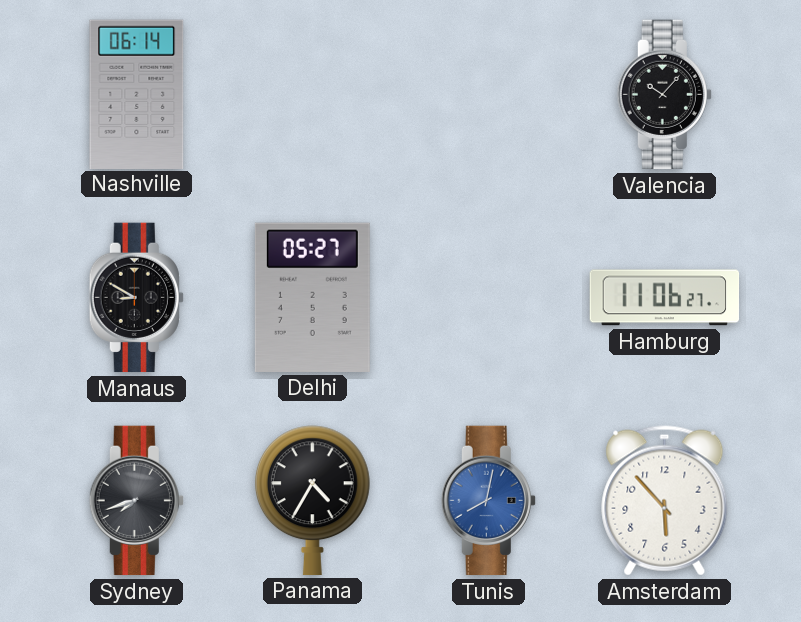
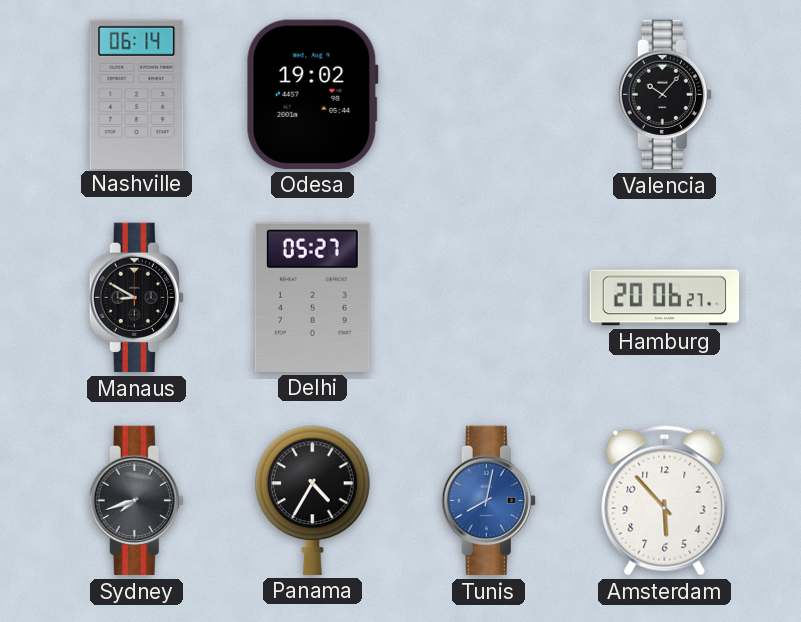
Odesa: none -> 19:02 (312, 94)
Hamburg: 11:06 -> 20:06 (665, 298)
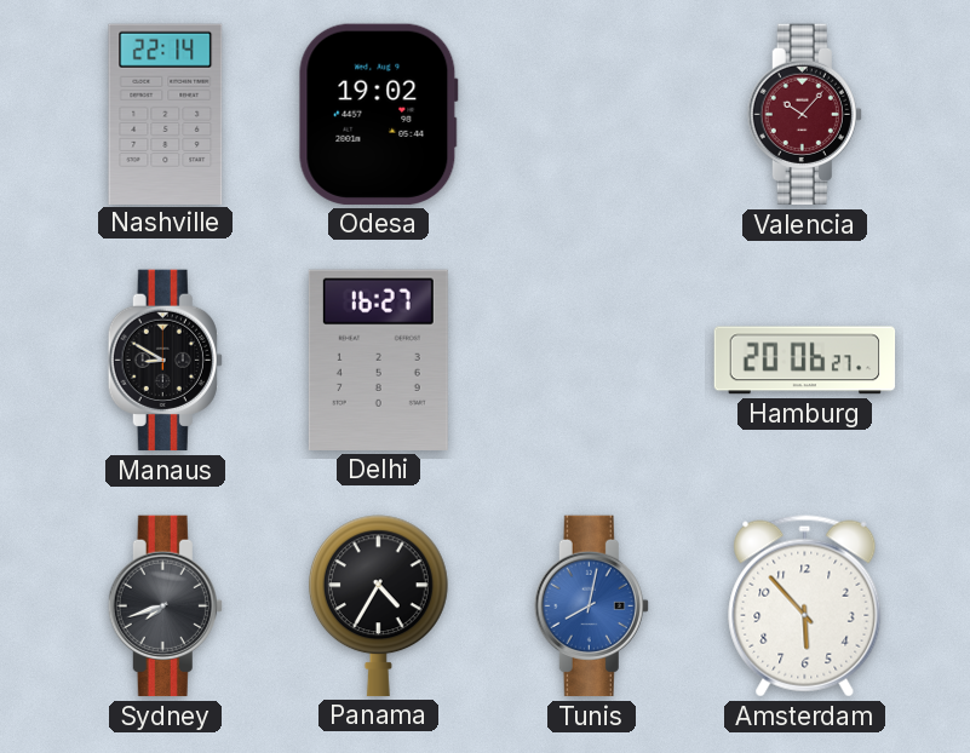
Nashville: 06:14 -> 22:14 (166, 114)
Valencia dial: black -> burgundy (804, 115)
Delhi: 05:27 -> 16:27 (378, 360)
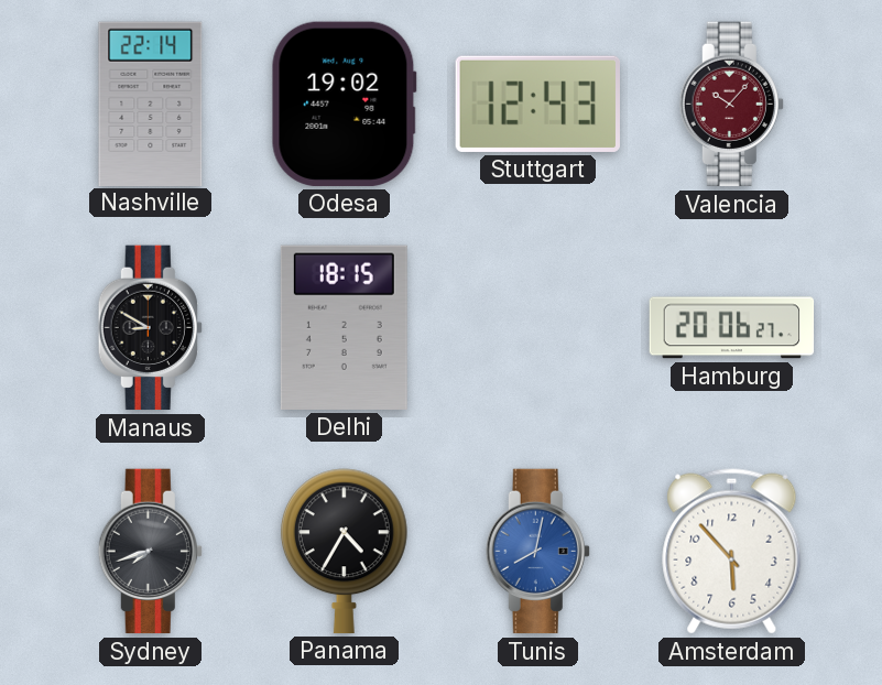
Stuttgart: none -> 12:43 (537, 104)
Delhi: 16:27 -> 18:15 (344, 327)
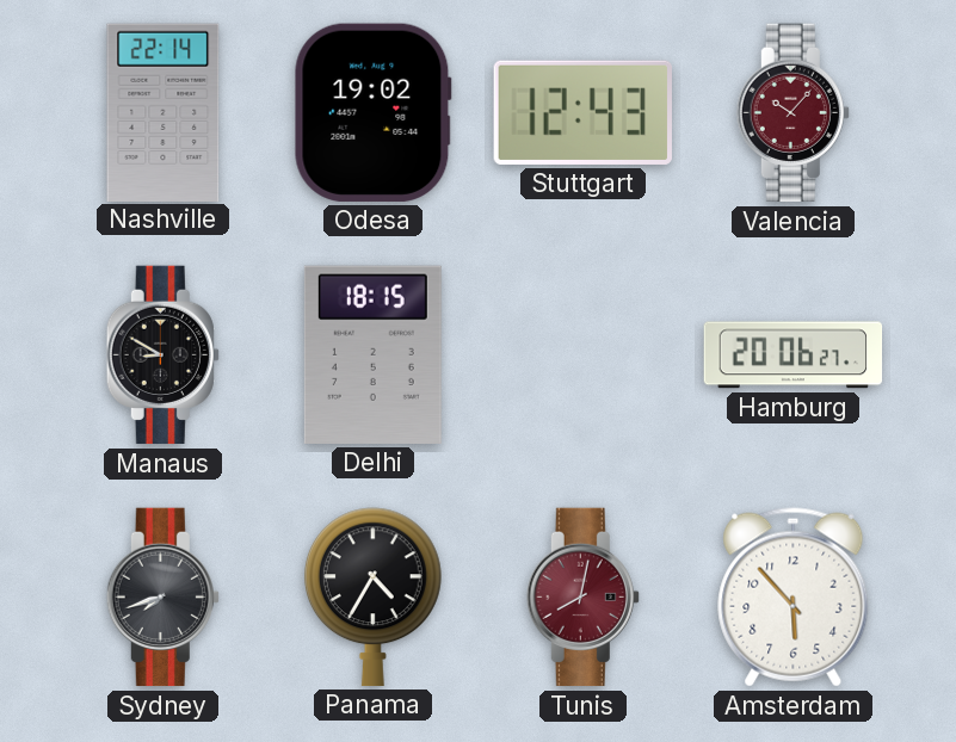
Tunis dial: blue -> burgundy (582, 598)
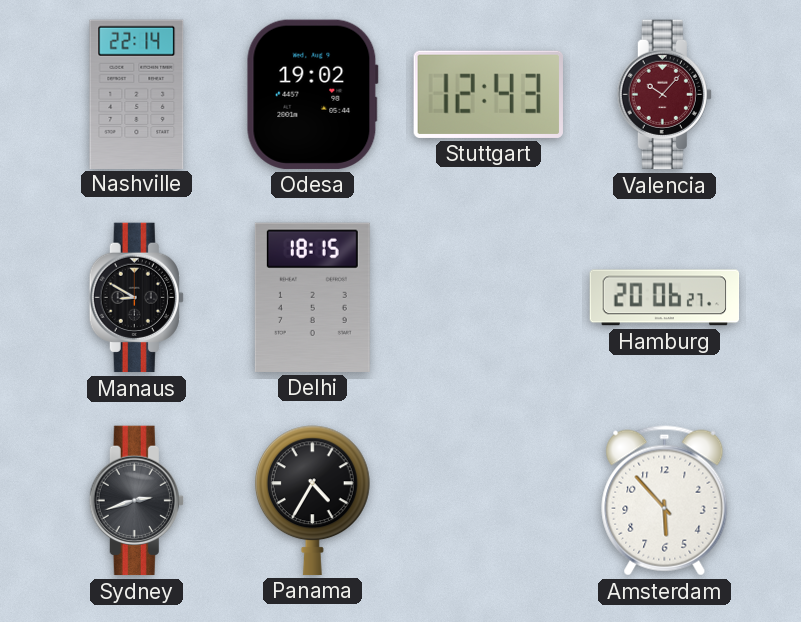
Sydney: 7:42 -> 2:42 (136, 501)
Tunis: 8:02 -> none (582, 598)
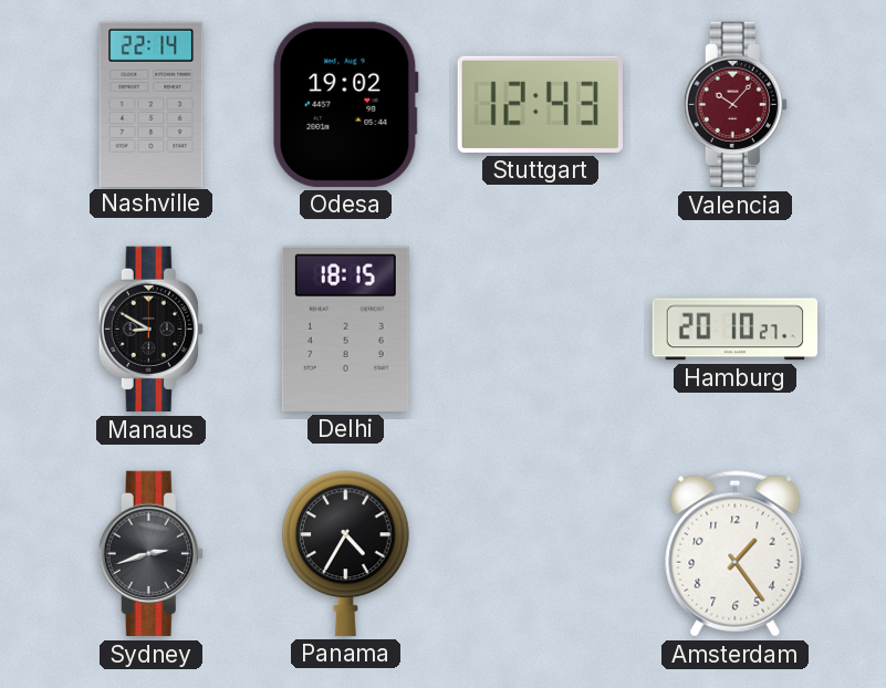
Hamburg: 20:06 -> 20:10 (736, 330)
Amsterdam: 5:53 -> 1:24 (736, 554)
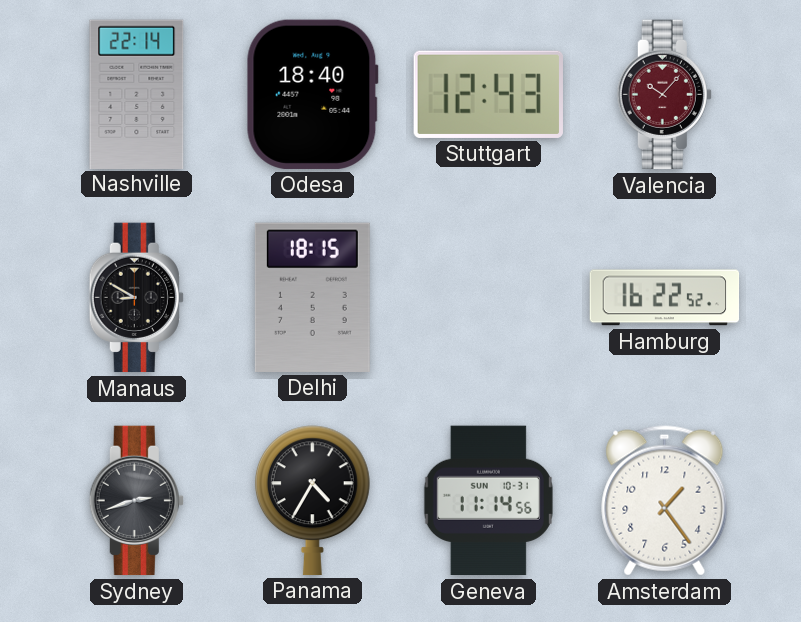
Odesa: 19:02 -> 18:40 (312, 94)
Hamburg: 20:10 -> 16:22 (665, 298)
Geneva: none -> 11:14 (488, 501)
